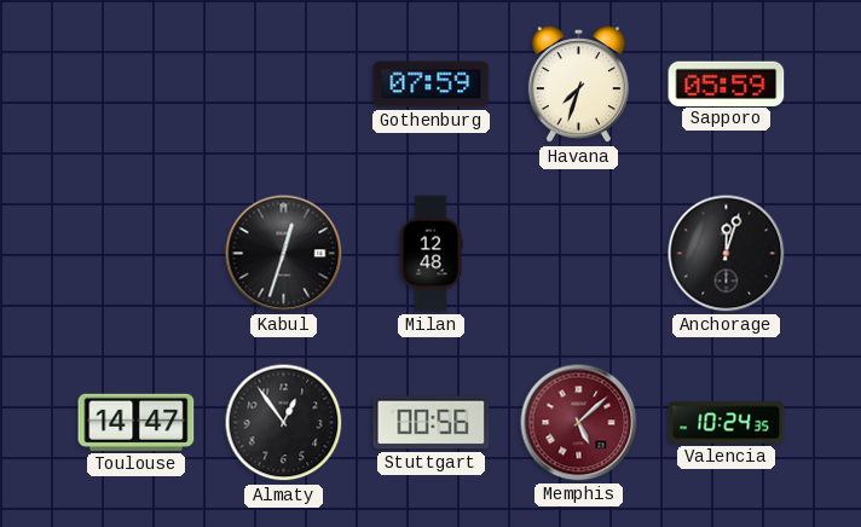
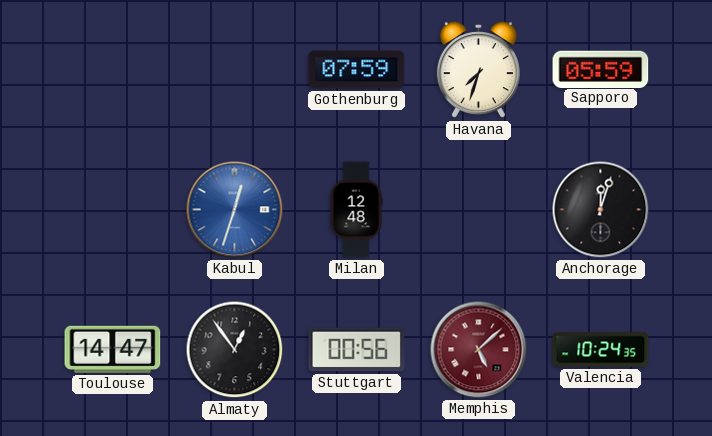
Kabul dial: black -> blue (235, 210)
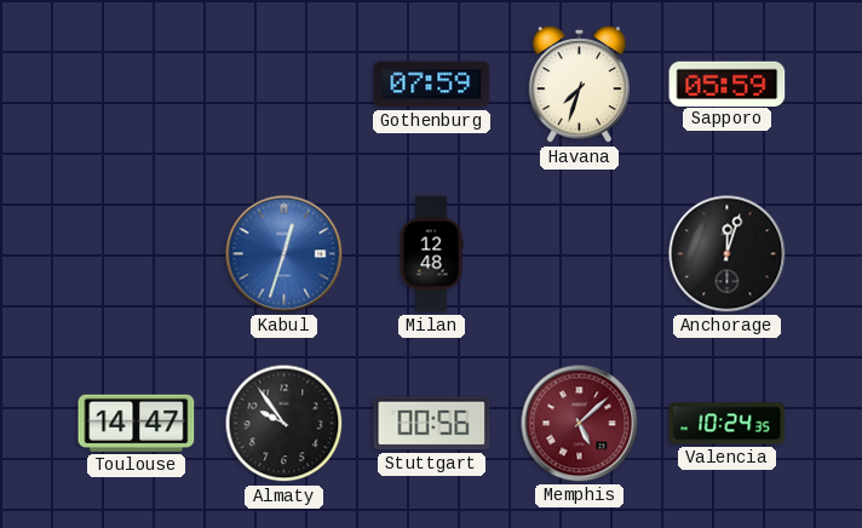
Almaty: 12:54 -> 9:54 (285, 424)
